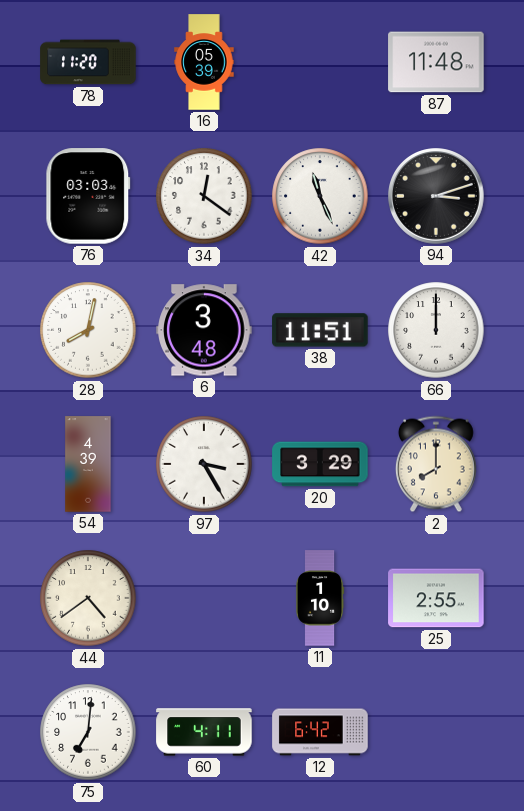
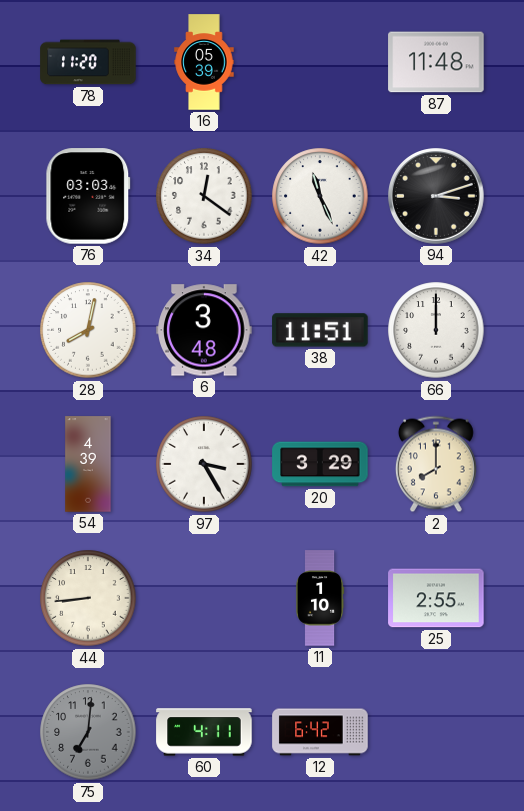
44: 4:39 -> 8:44 (88, 598)
75 dial: white -> grey (88, 732)
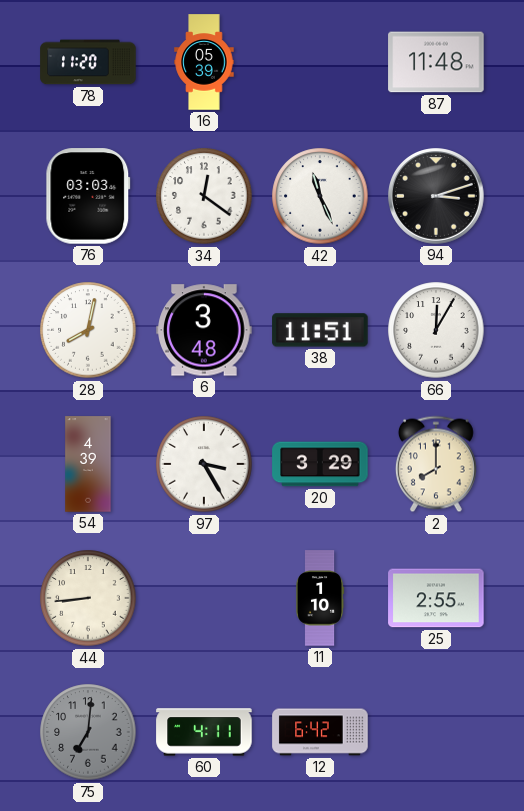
66: 12:00 -> 12:05 (436, 330)
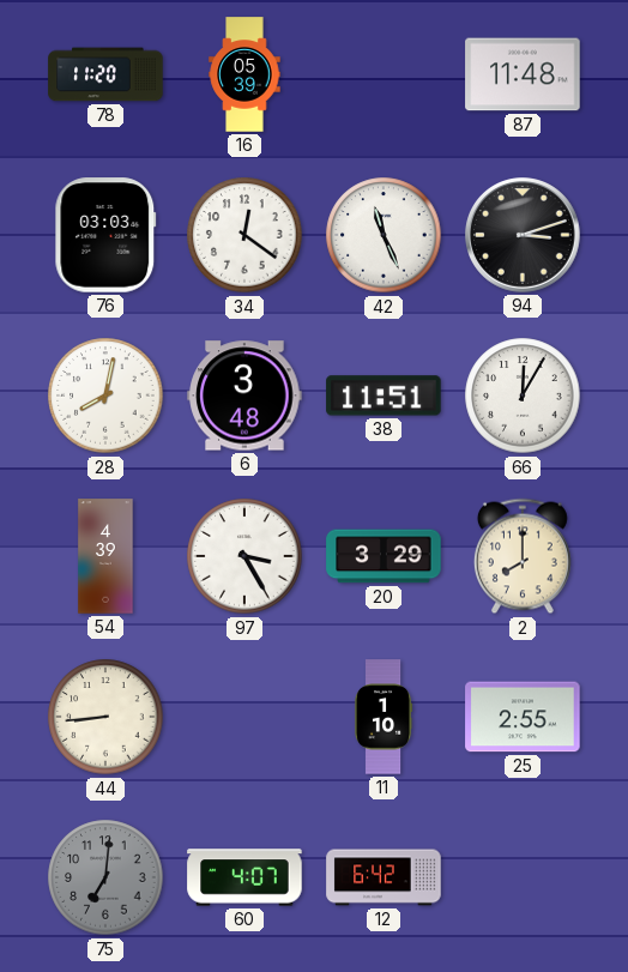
60: 4:11 -> 4:07 (244, 877)
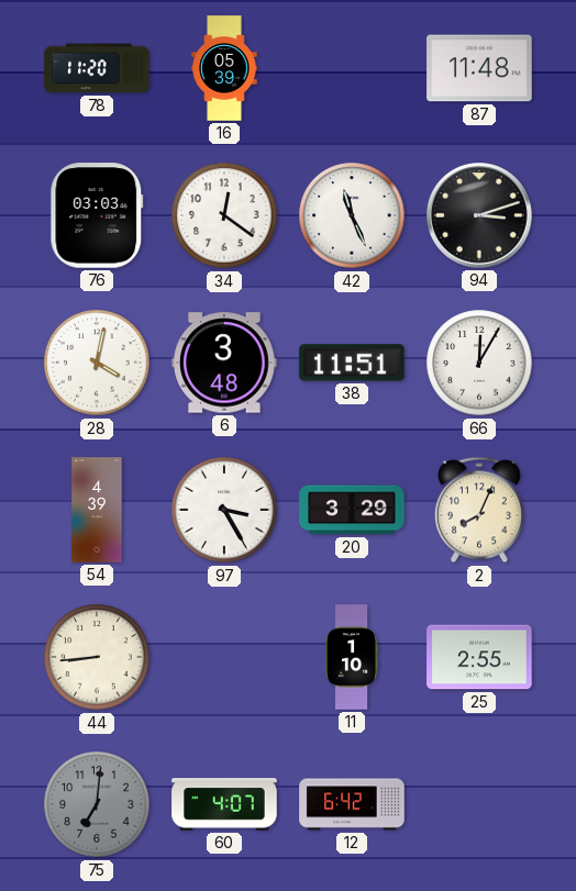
28: 8:02 -> 4:02 (97, 363)
2: 8:00 -> 8:04 (479, 510)
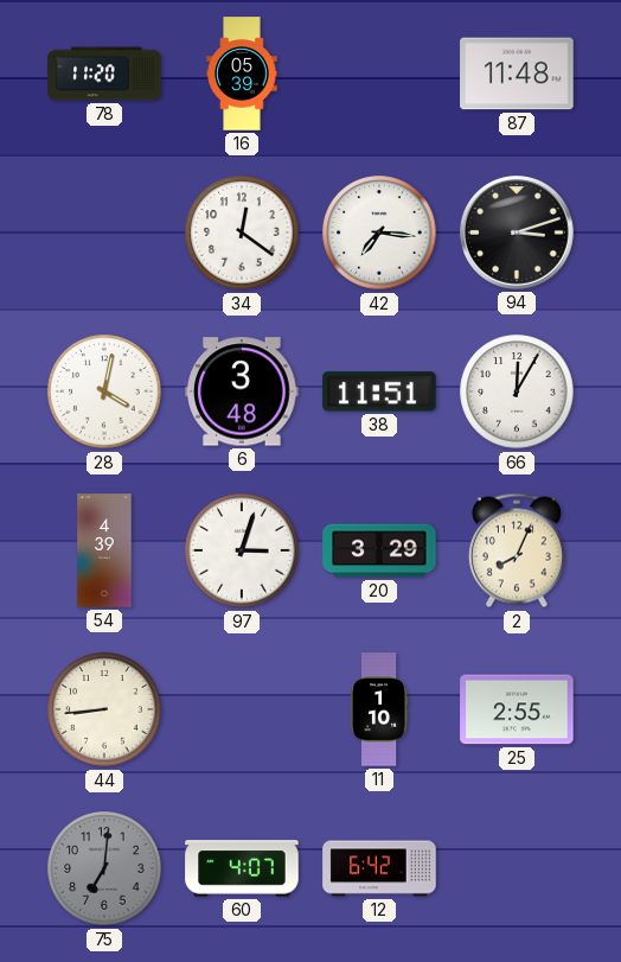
76: 03:03 -> none (97, 215)
42: 11:26 -> 7:16 (379, 232)
97: 3:25 -> 3:03 (242, 550)
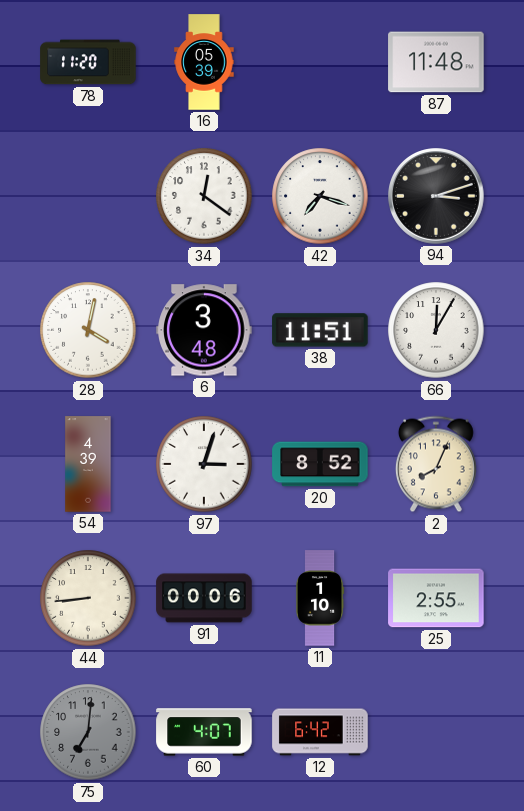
42: 7:16 -> 7:18 (320, 196)
20: 3:29 -> 8:52 (320, 464)
91: none -> 00:06 (204, 598)
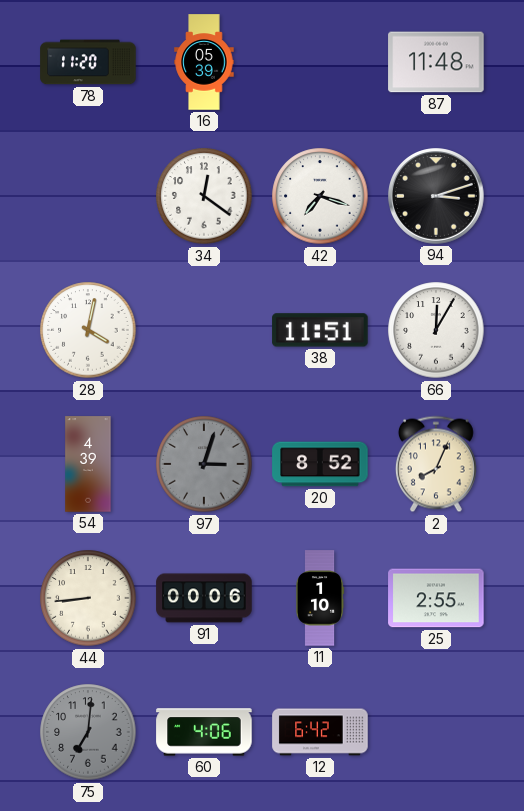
6: 3:48 -> none (204, 330)
97 dial: white -> grey (204, 464)
60: 4:07 -> 4:06 (204, 732)
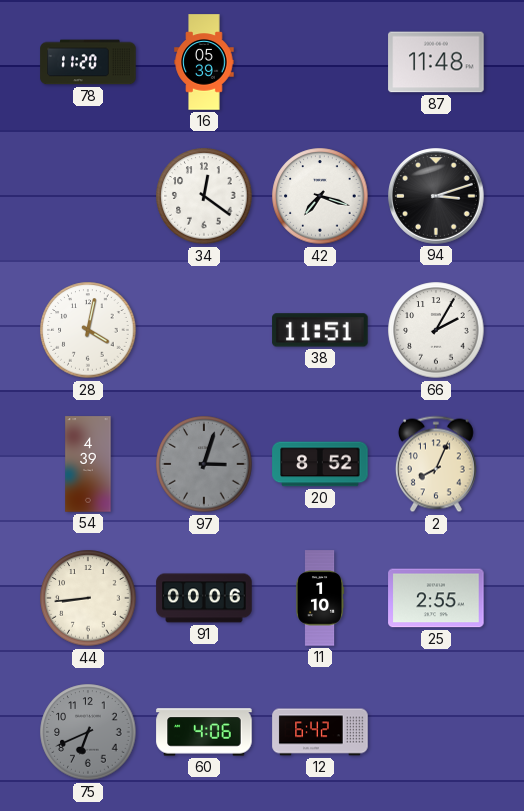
66: 12:05 -> 2:05 (436, 330)
75: 7:01 -> 6:41 (88, 732)
